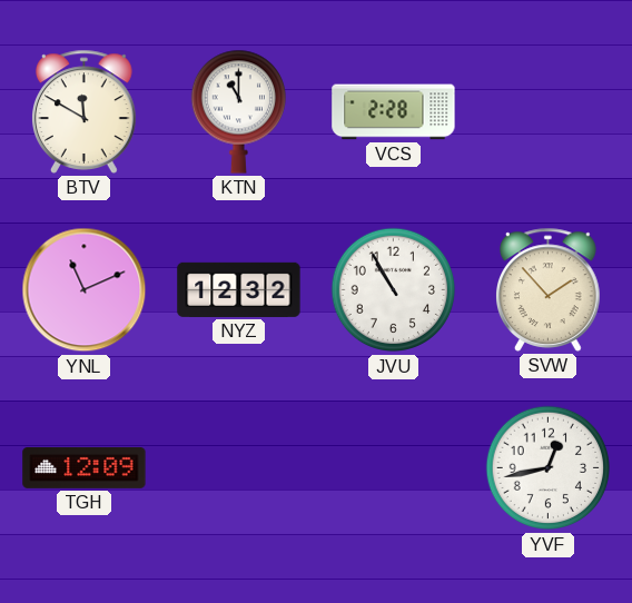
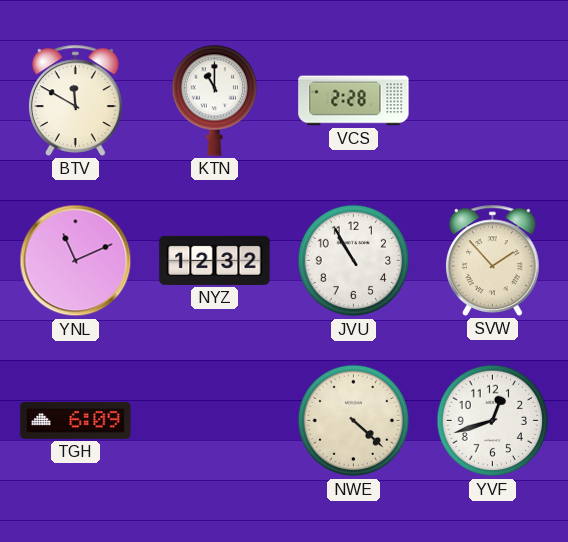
TGH: 12:09 -> 6:09 (76, 420)
NWE: none -> 4:22 (354, 421)
YVF: 12:43 -> 12:42 (493, 421)
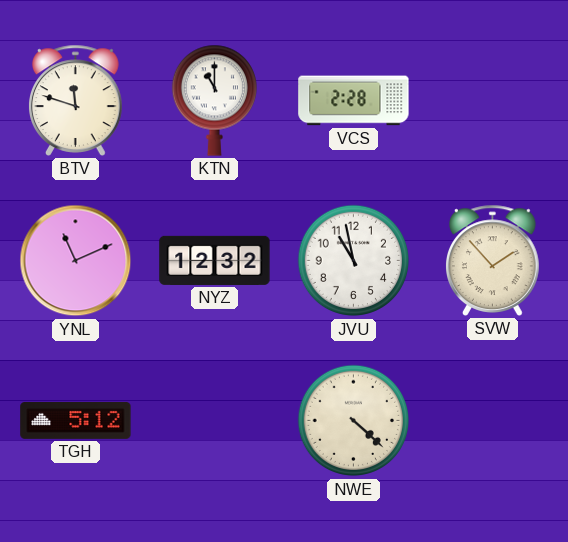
BTV: 11:50 -> 11:48 (76, 100)
JVU: 10:55 -> 10:58 (354, 261)
TGH: 6:09 -> 5:12 (76, 420)
YVF: 12:42 -> none (493, 421)
